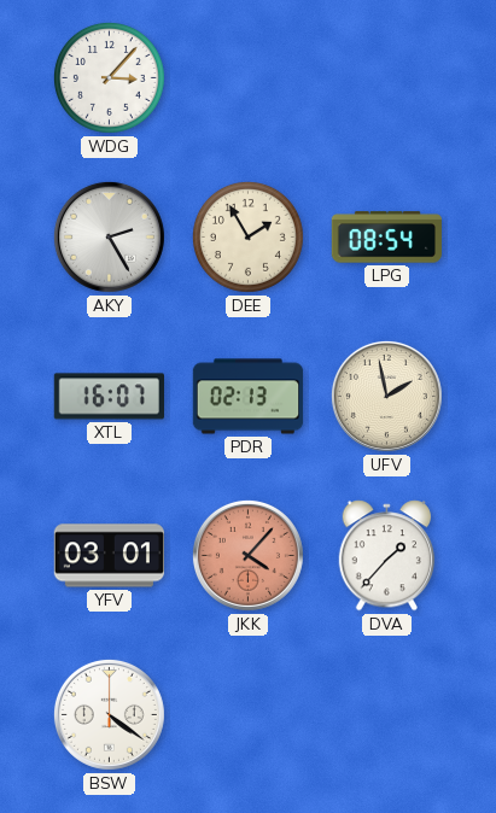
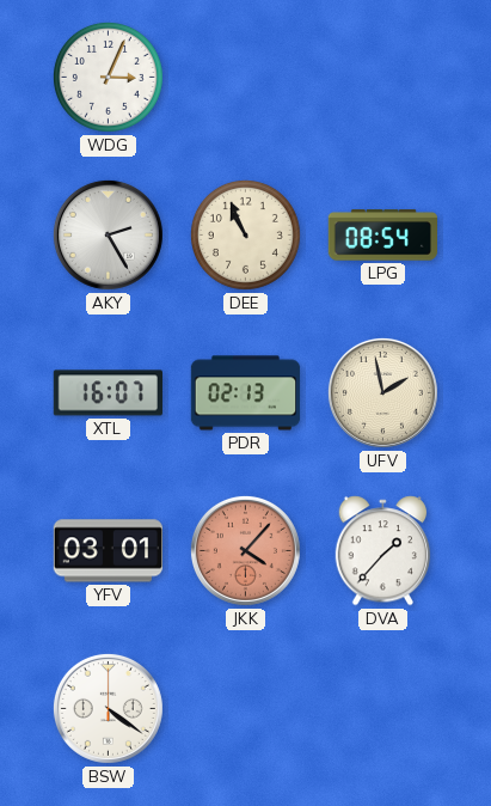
WDG: 3:07 -> 3:04 (108, 77)
DEE: 1:55 -> 10:56 (245, 234)
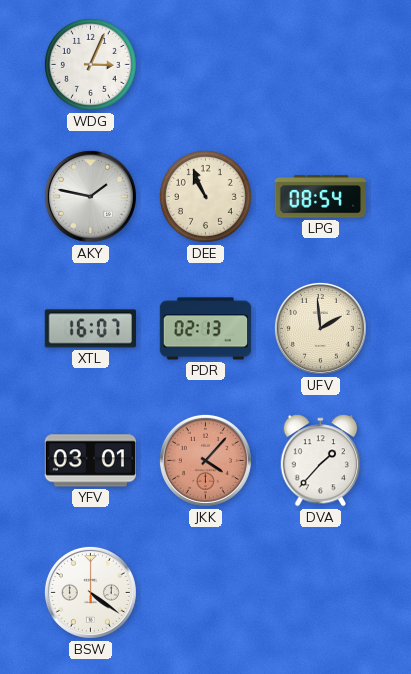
AKY: 2:25 -> 1:47 (90, 196)
UFV: 1:58 -> 1:59 (320, 328)
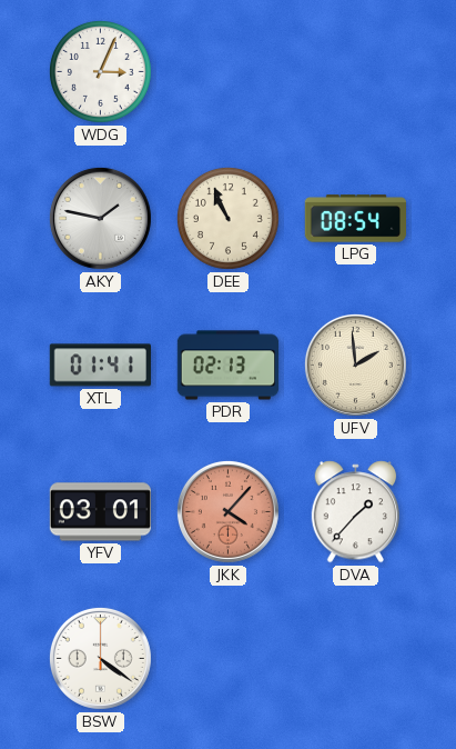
XTL: 16:07 -> 01:41 (100, 366)
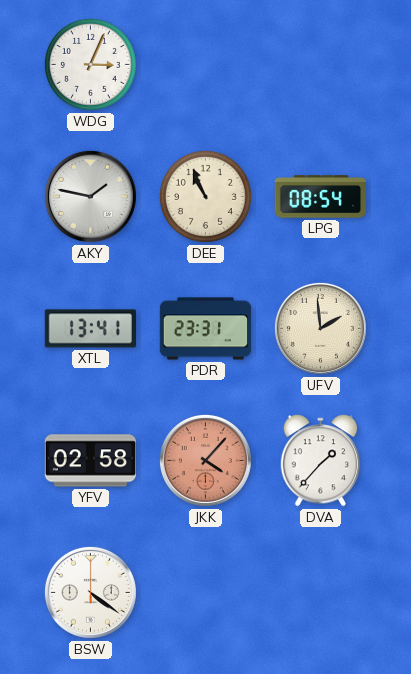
XTL: 01:41 -> 13:41 (90, 329)
PDR: 02:13 -> 23:31 (206, 329)
YFV: 03:01 -> 02:58 (90, 461)
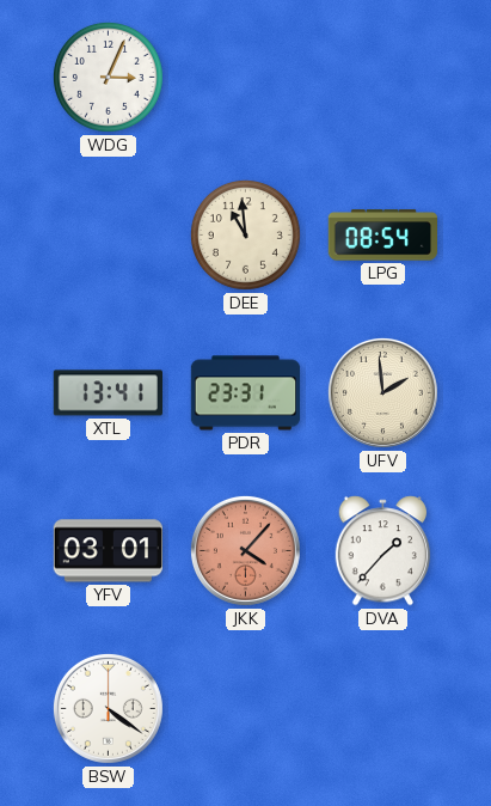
AKY: 1:47 -> none (90, 196)
DEE: 10:56 -> 10:59 (245, 234)
YFV: 02:58 -> 03:01 (108, 551)
